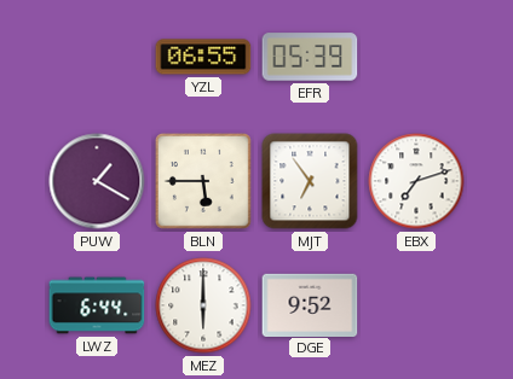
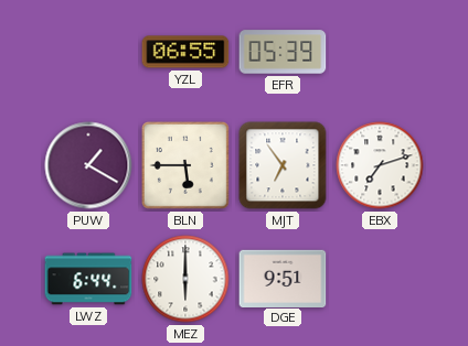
DGE: 9:52 -> 9:51 (283, 278)
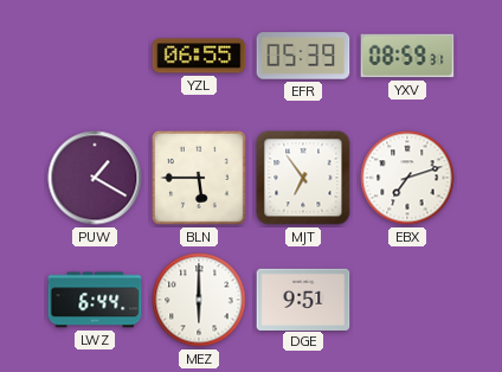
YXV: none -> 08:59 (407, 56)
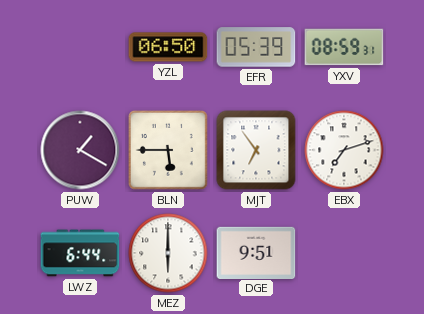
YZL: 06:55 -> 06:50 (168, 47)
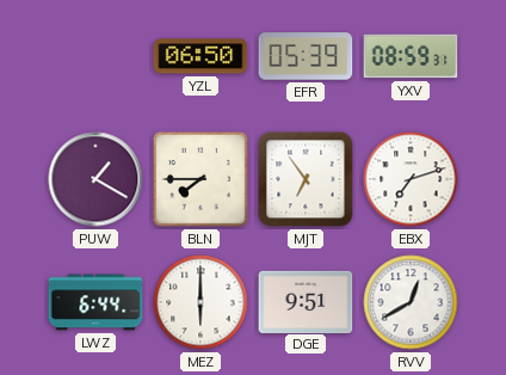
BLN: 5:45 -> 7:45 (200, 179)
RVV: none -> 12:40 (411, 302)
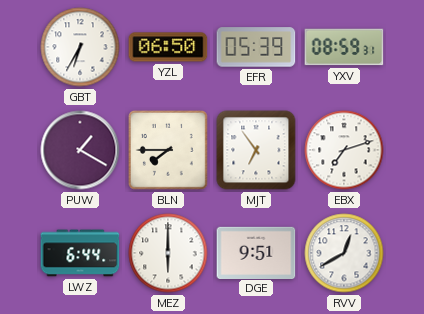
GBT: none -> 6:35 (80, 47)
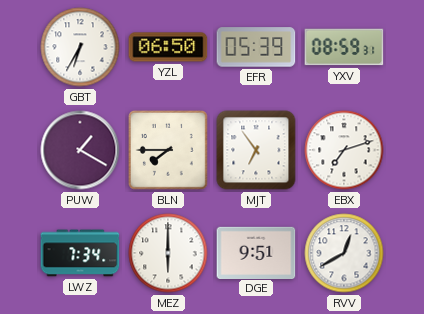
LWZ: 6:44 -> 7:34 (80, 253)
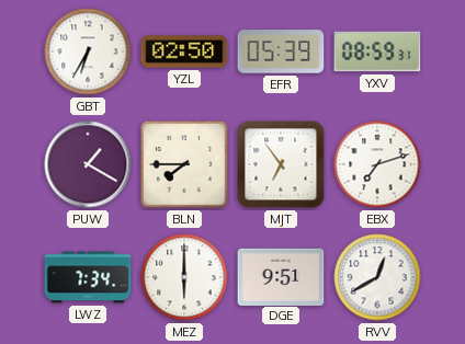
YZL: 06:50 -> 02:50 (184, 51)
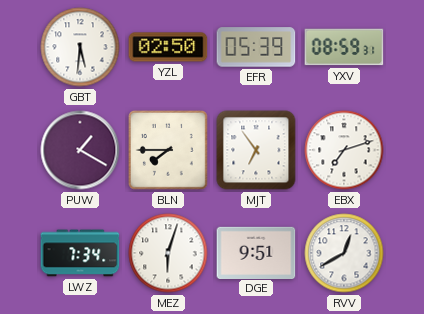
GBT: 6:35 -> 5:31 (80, 47)
MEZ: 6:00 -> 6:03 (168, 253)
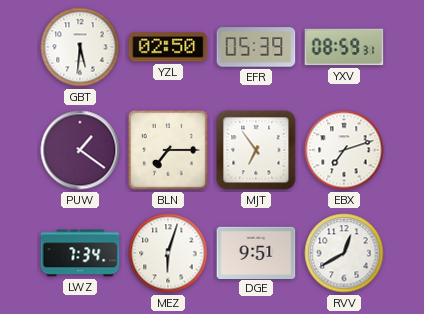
PUW: 1:20 -> 1:21 (80, 150)
BLN: 7:45 -> 7:15 (168, 150)
